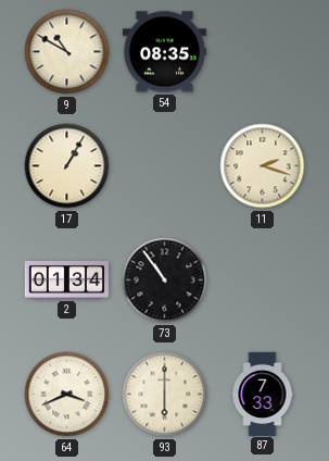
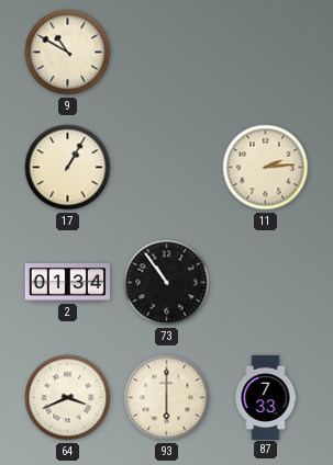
54: 08:35 -> none (164, 52)
11: 2:18 -> 2:14 (266, 168)
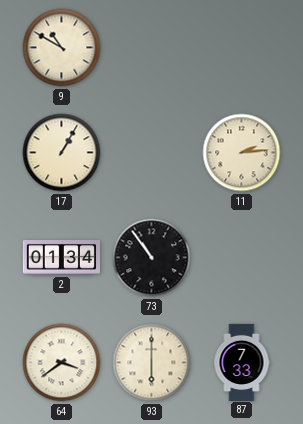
64: 3:41 -> 3:39 (62, 363)
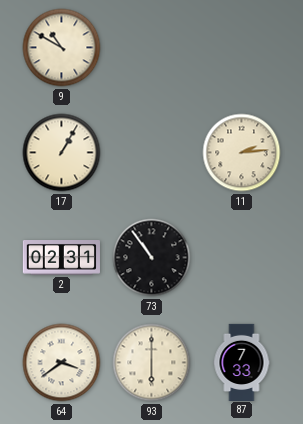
2: 01:34 -> 02:31 (61, 258)
